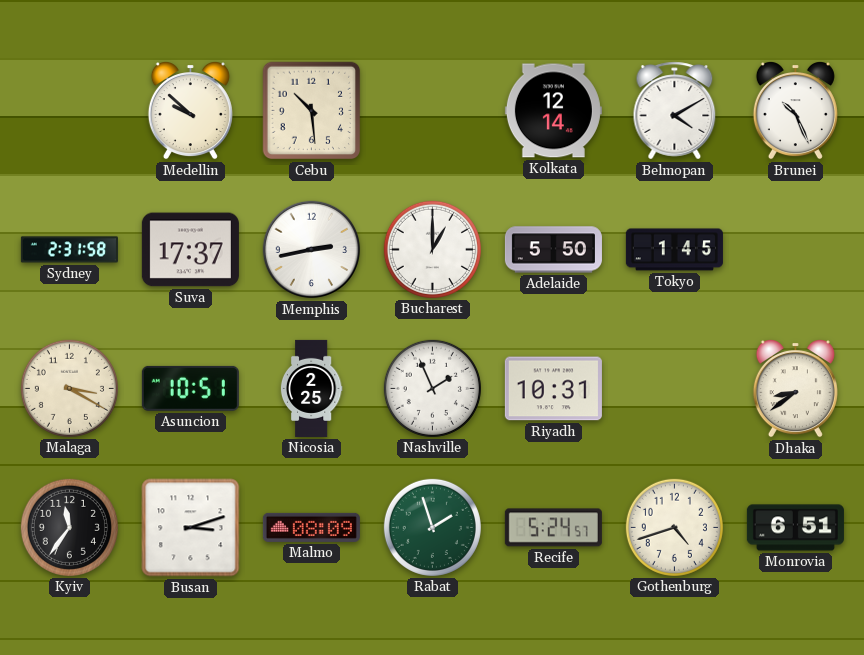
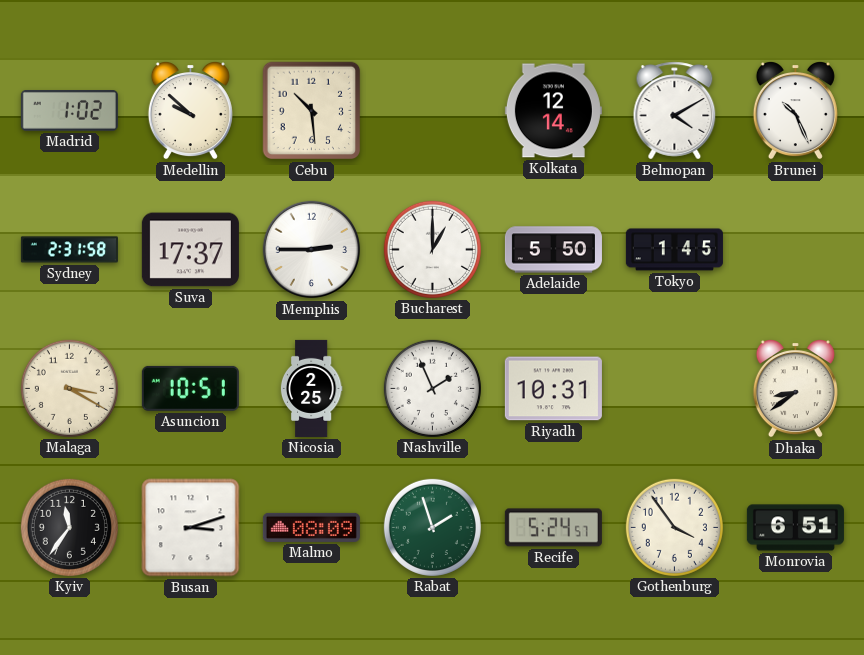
Madrid: none -> 1:02 (69, 111)
Memphis: 2:43 -> 2:45 (312, 250)
Gothenburg: 4:42 -> 3:54 (674, 527)
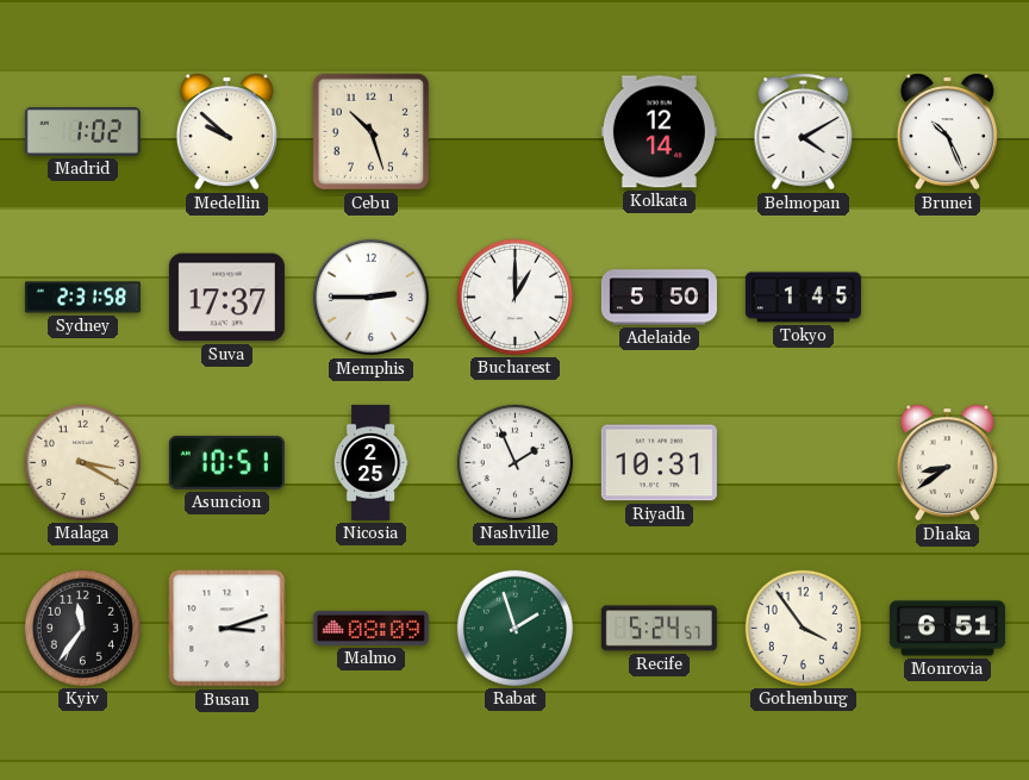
Cebu: 10:29 -> 10:27 (372, 132)
